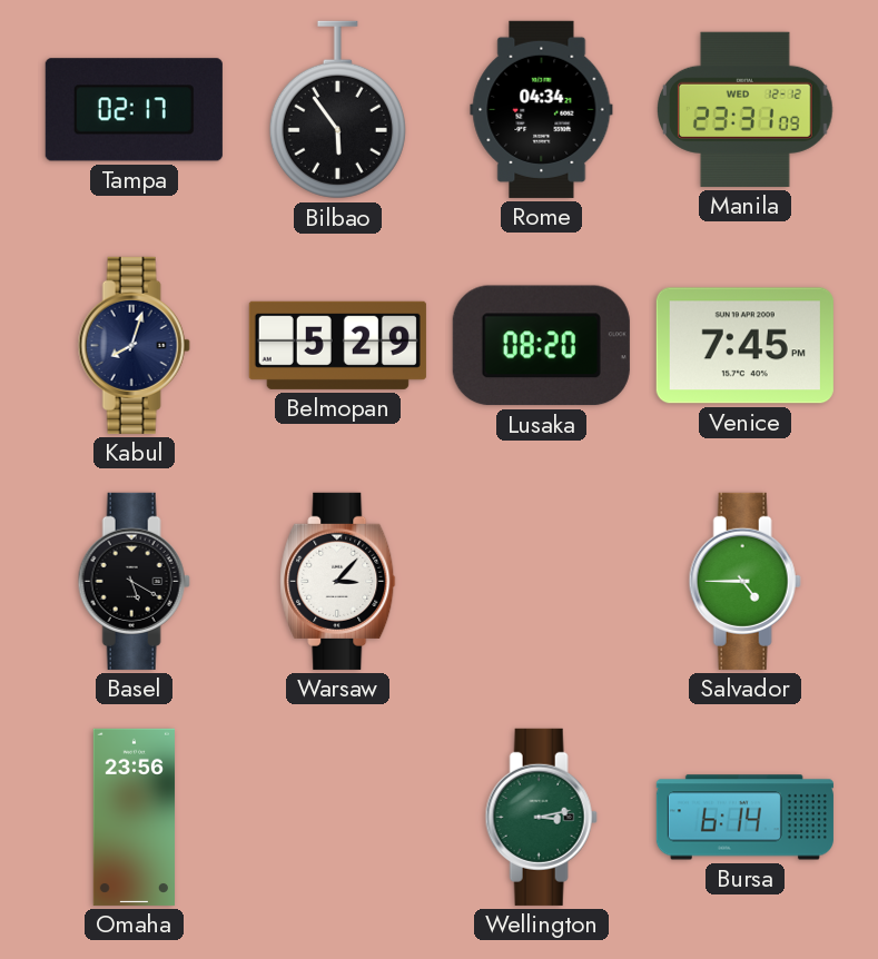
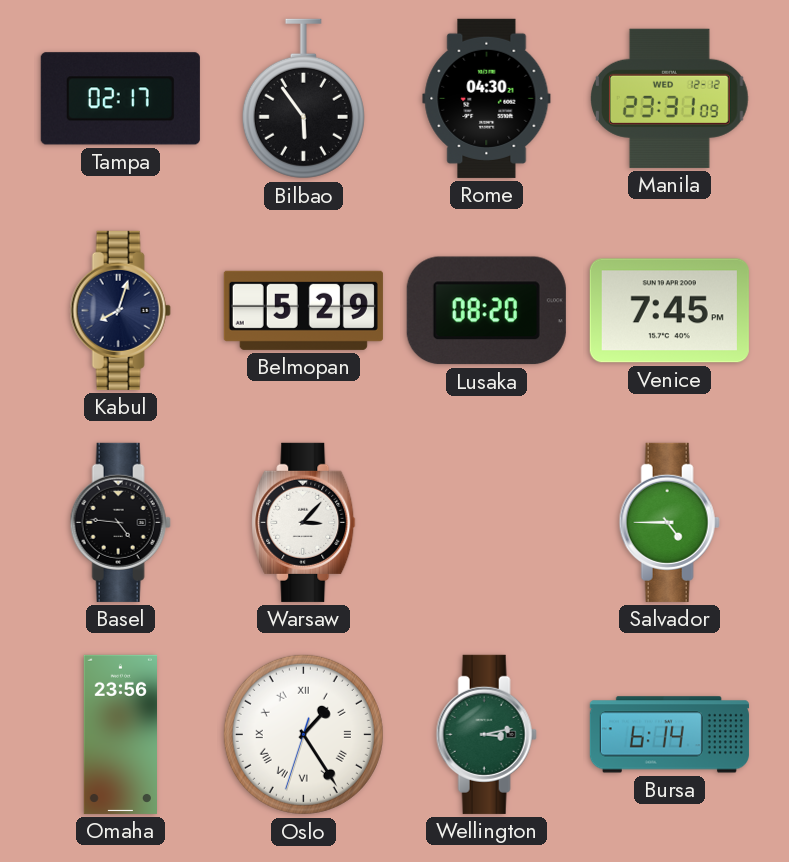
Rome: 04:34 -> 04:30 (487, 98)
Basel: 5:20 -> 4:46 (120, 522)
Oslo: none -> 1:24 (303, 734)
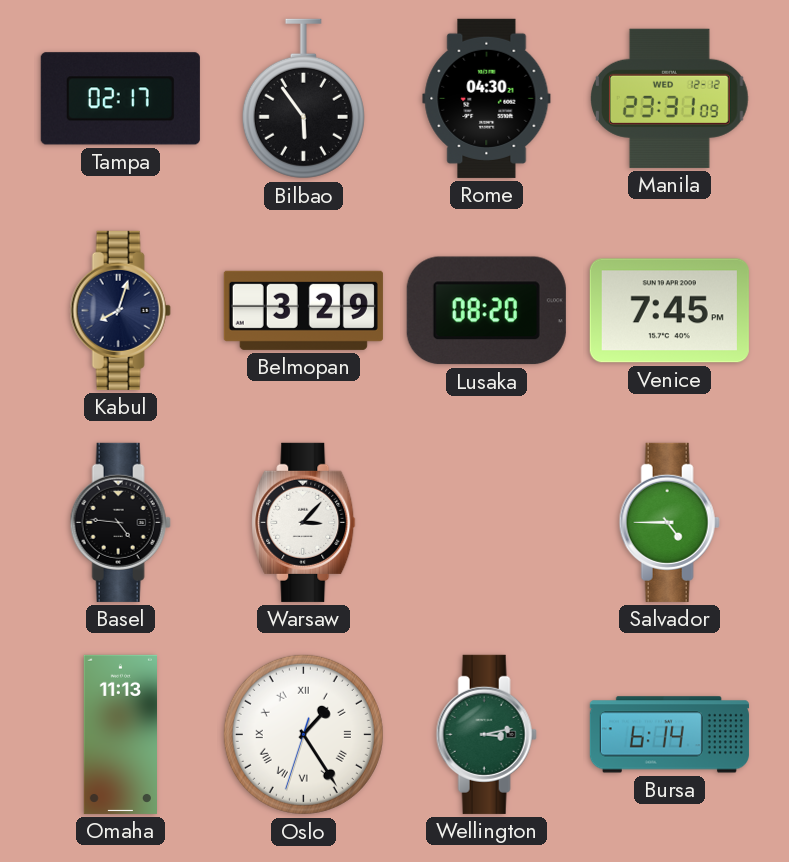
Belmopan: 5:29 -> 3:29 (303, 310)
Omaha: 23:56 -> 11:13 (120, 734)
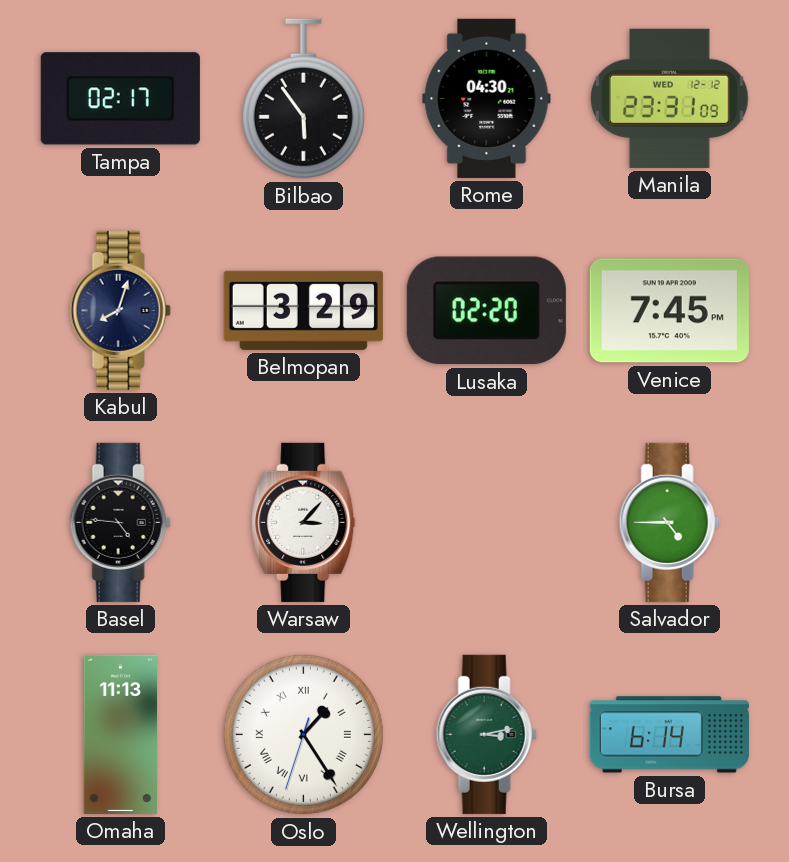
Lusaka: 08:20 -> 02:20 (486, 311)
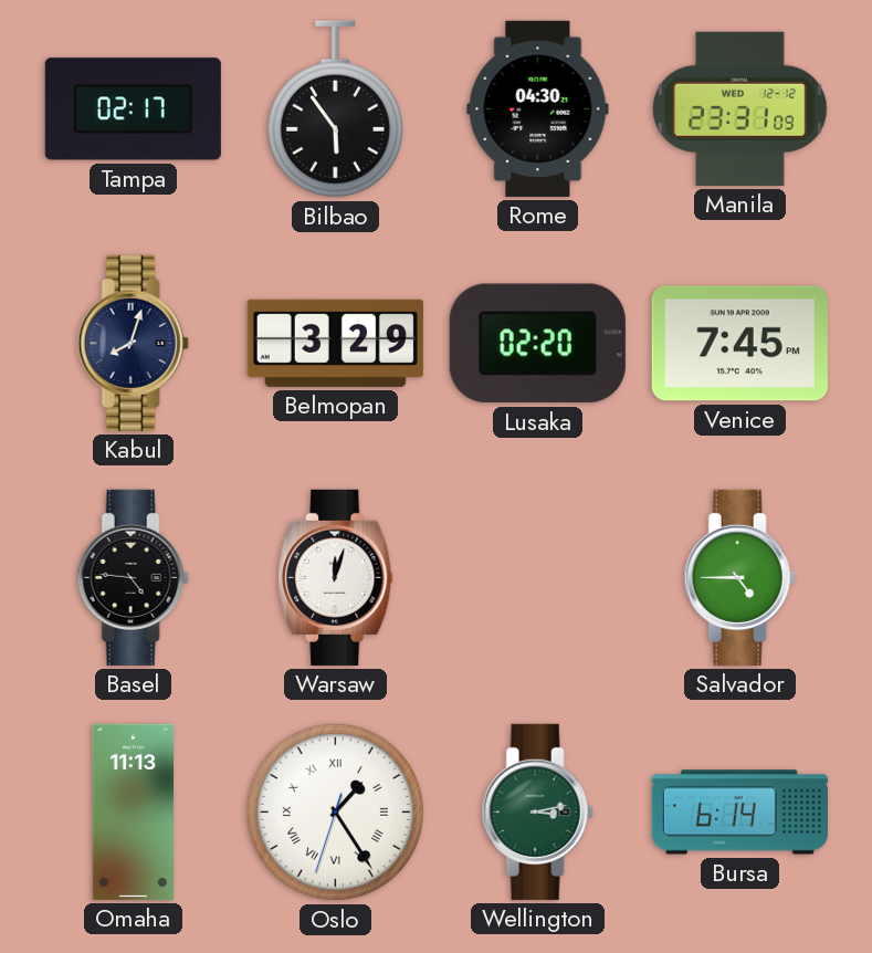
Warsaw: 3:07 -> 12:03 (336, 577)
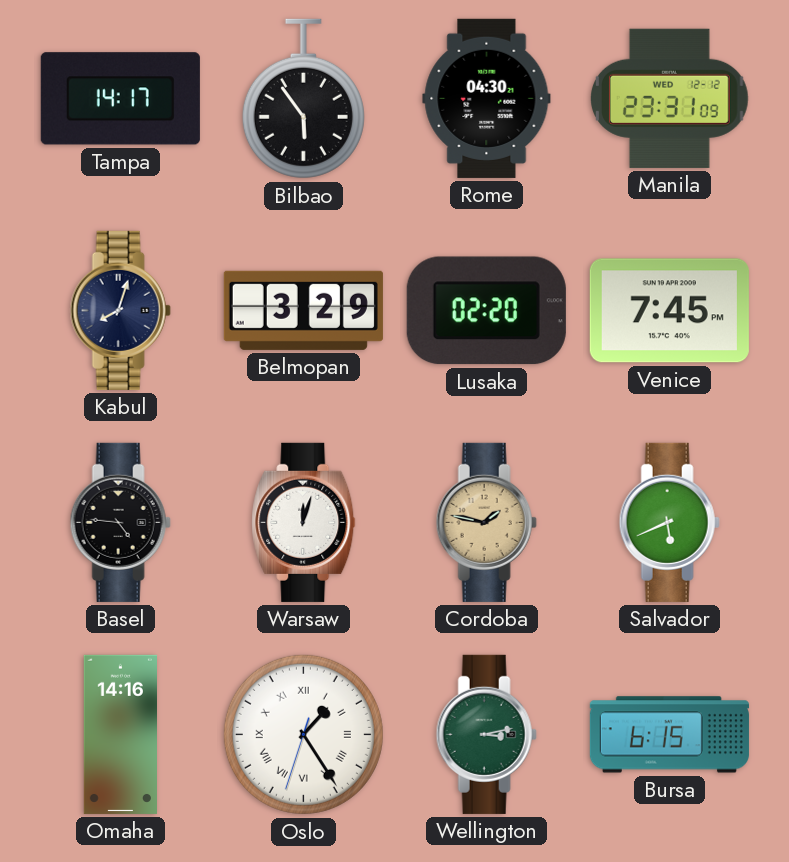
Tampa: 02:17 -> 14:17 (120, 99)
Cordoba: none -> 1:47 (486, 522)
Salvador: 4:45 -> 5:41 (669, 522)
Omaha: 11:13 -> 14:16 (120, 734)
Bursa: 6:14 -> 6:15 (669, 735)
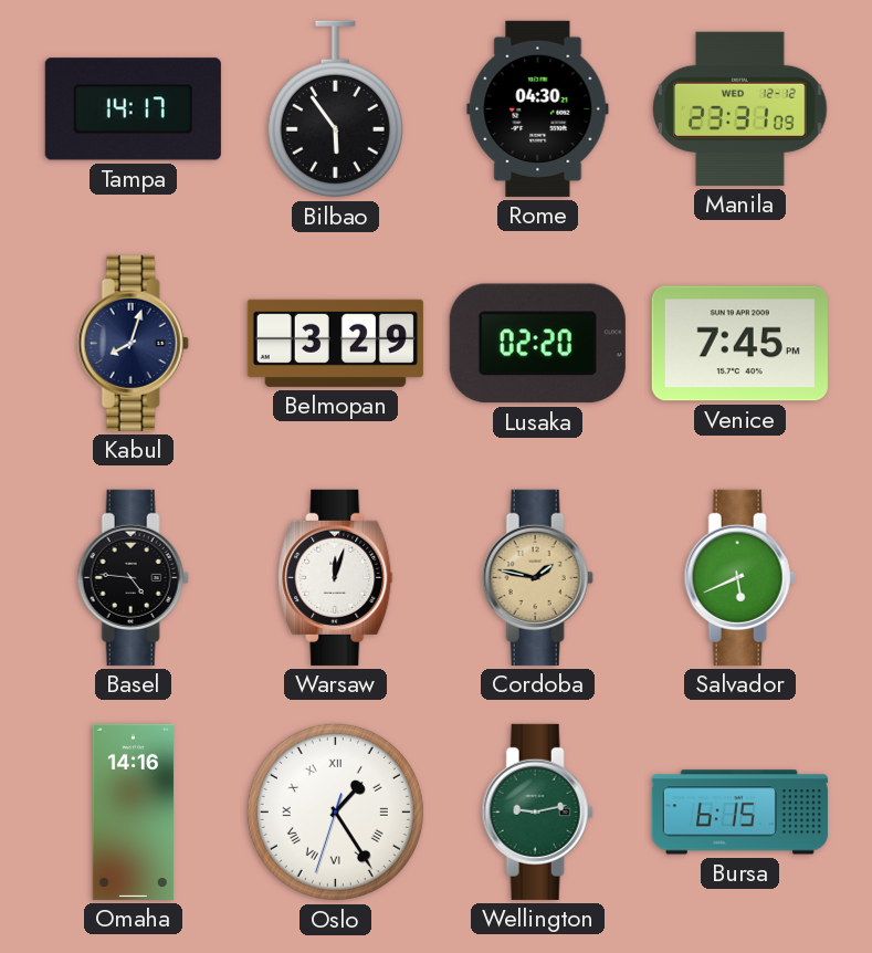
Wellington: 3:13 -> 9:13 (537, 811)
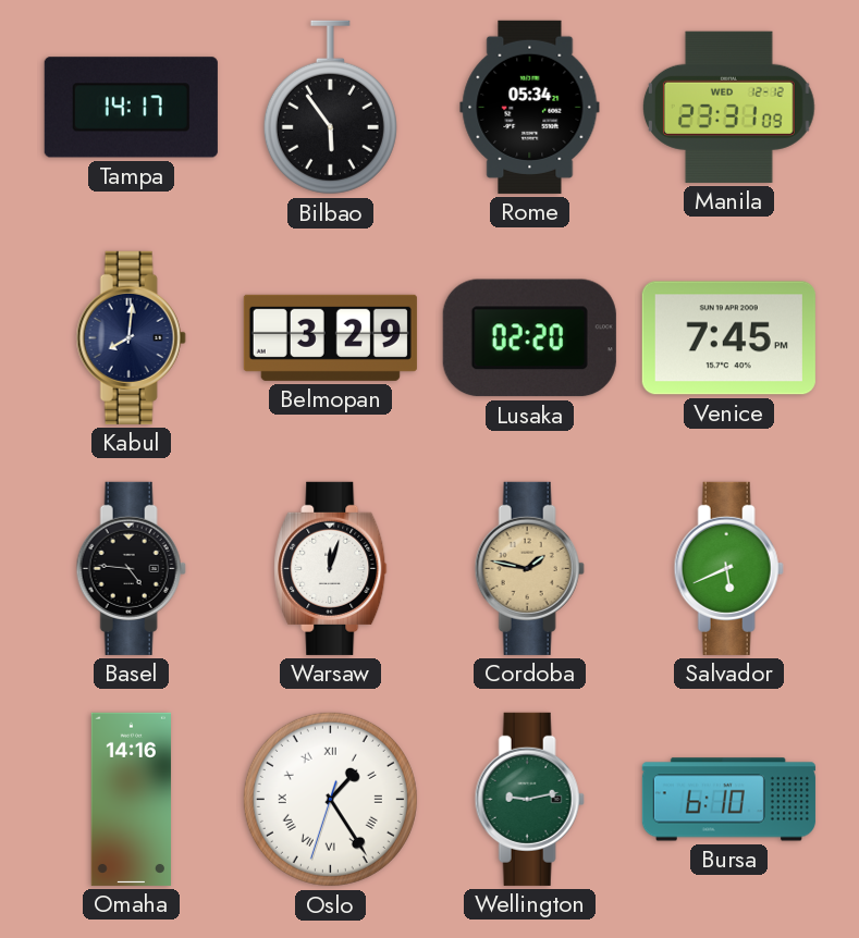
Rome: 04:30 -> 05:34 (530, 107)
Kabul: 8:03 -> 8:01 (131, 337)
Bursa: 6:15 -> 6:10 (728, 800)
